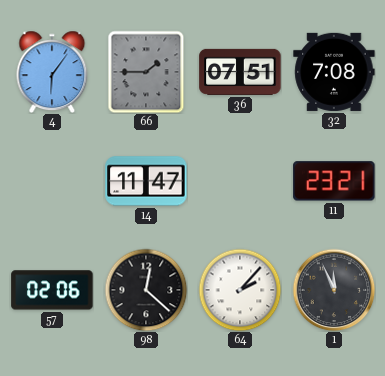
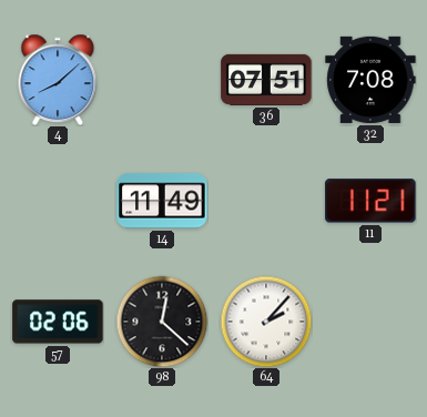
4: 6:06 -> 8:08 (58, 80)
66: 1:45 -> none (146, 72)
14: 11:47 -> 11:49 (162, 201)
11: 23:21 -> 11:21 (370, 201)
1: 11:56 -> none (334, 290)
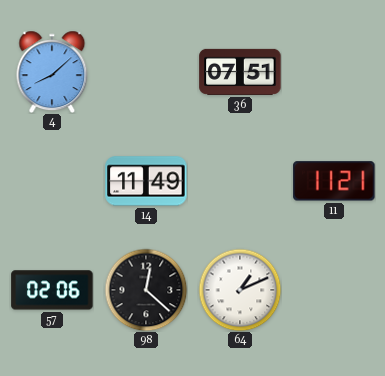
32: 7:08 -> none (370, 80)
64: 2:07 -> 1:11 (240, 290)
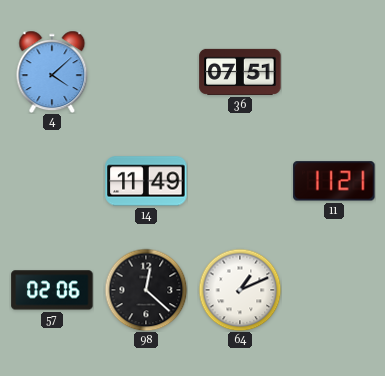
4: 8:08 -> 4:08 (52, 72)
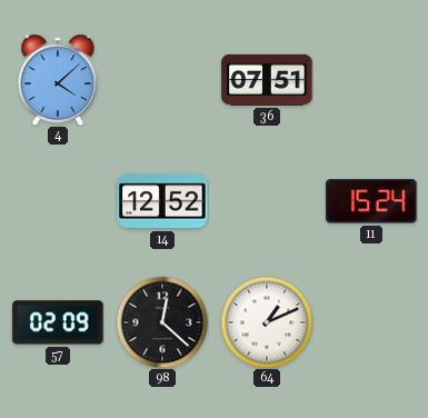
14: 11:49 -> 12:52 (162, 201)
11: 11:21 -> 15:24 (371, 201)
57: 02:06 -> 02:09 (58, 322)
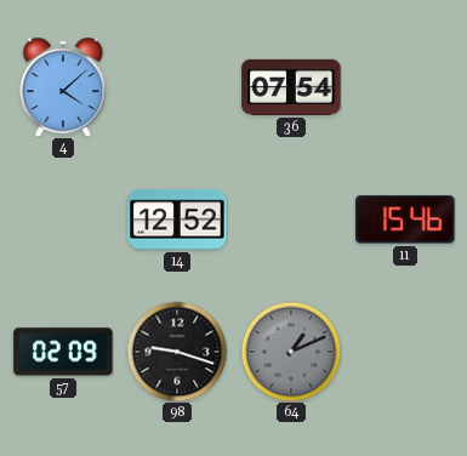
36: 07:51 -> 07:54 (291, 87)
11: 15:24 -> 15:46 (405, 220)
98: 12:22 -> 9:18 (177, 352)
64 dial: white -> grey (291, 352)
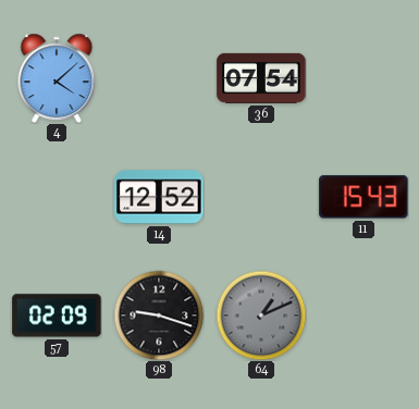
11: 15:46 -> 15:43 (363, 197)
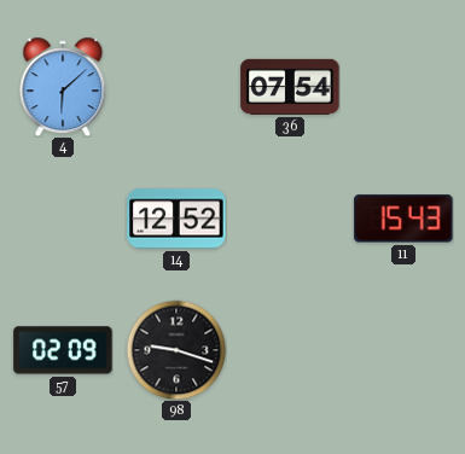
4: 4:08 -> 6:08 (63, 87)
64: 1:11 -> none (261, 315)
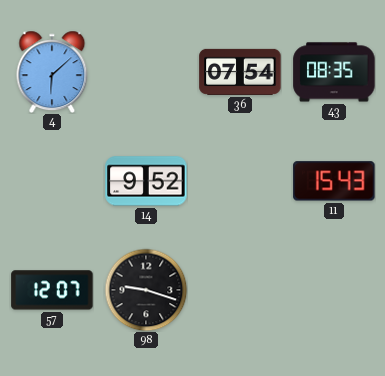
43: none -> 08:35 (334, 72)
14: 12:52 -> 9:52 (146, 181)
57: 02:09 -> 12:07 (52, 290)
